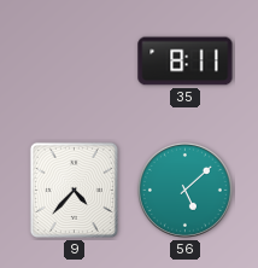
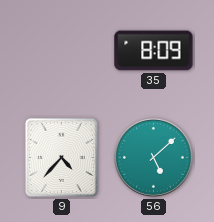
35: 8:11 -> 8:09 (154, 51)
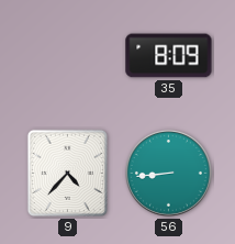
56: 5:08 -> 8:44 (168, 173)
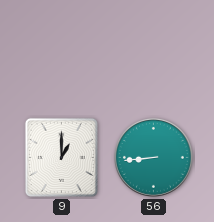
35: 8:09 -> none (169, 56)
9: 4:37 -> 1:00 (61, 157)
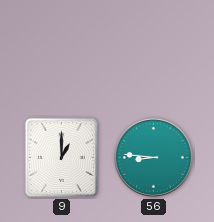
56: 8:44 -> 8:46 (153, 157)
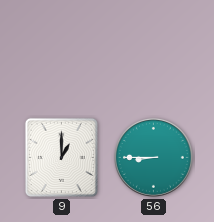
56: 8:46 -> 8:45 (153, 157)
